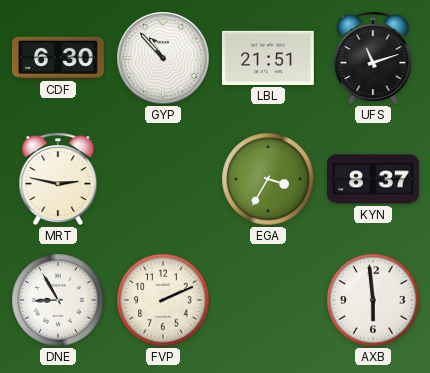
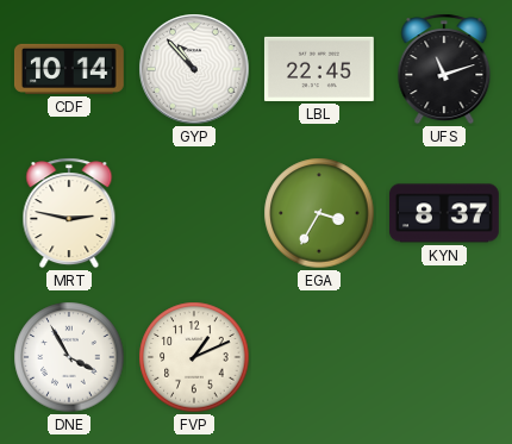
CDF: 6:30 -> 10:14 (69, 69)
LBL: 21:51 -> 22:45 (319, 69)
DNE: 8:55 -> 3:55 (69, 357)
FVP: 2:11 -> 1:11 (194, 357)
AXB: 5:59 -> none (373, 300)
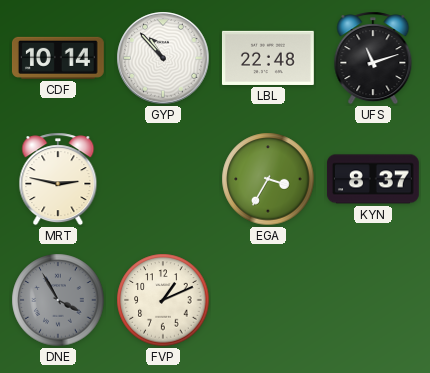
LBL: 22:45 -> 22:48 (268, 58)
DNE dial: white -> grey (58, 300)
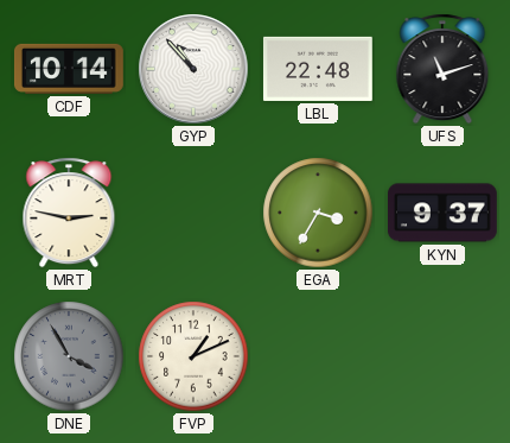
KYN: 8:37 -> 9:37 (442, 213)
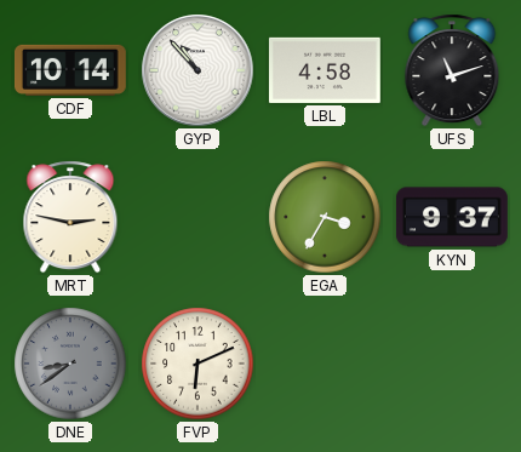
LBL: 22:48 -> 4:58 (325, 70)
DNE: 3:55 -> 8:39 (70, 364)
FVP: 1:11 -> 6:11 (197, 364)
